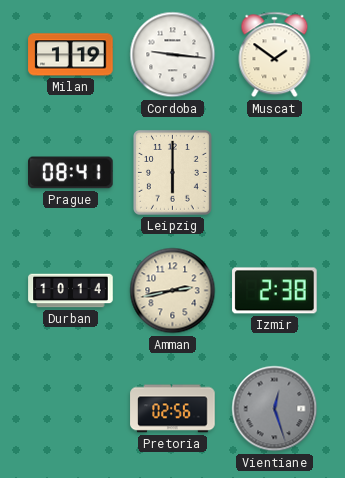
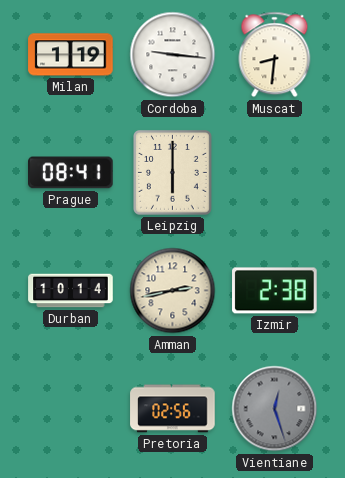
Muscat: 1:51 -> 8:31 (275, 55)
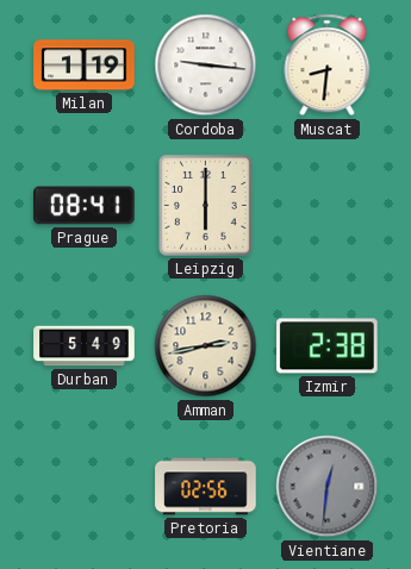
Durban: 10:14 -> 5:49 (85, 346)
Vientiane: 12:27 -> 12:31 (328, 487)
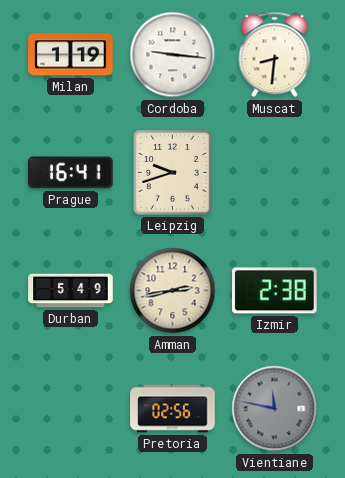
Prague: 08:41 -> 16:41 (71, 173)
Leipzig: 6:00 -> 9:42 (173, 173)
Vientiane: 12:31 -> 11:47 (275, 409)
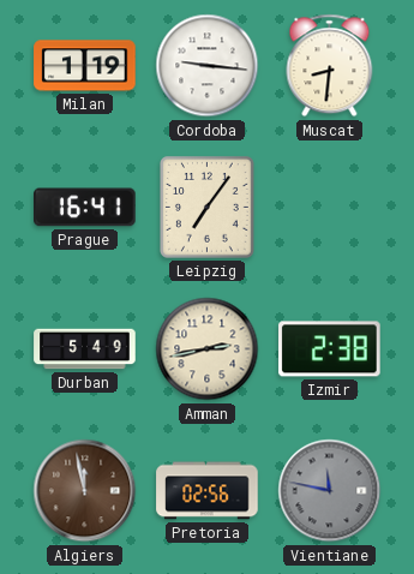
Leipzig: 9:42 -> 7:06 (208, 208)
Algiers: none -> 11:58 (85, 491)
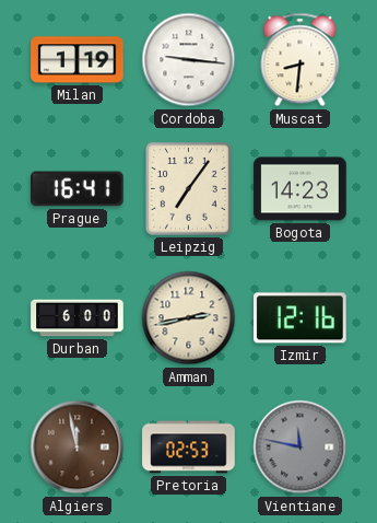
Bogota: none -> 14:23 (301, 189)
Durban: 5:49 -> 6:00 (78, 318)
Izmir: 2:38 -> 12:16 (301, 318)
Pretoria: 02:56 -> 02:53 (189, 448)
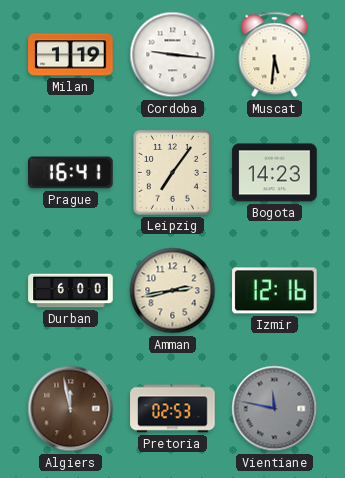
Muscat: 8:31 -> 5:31 (275, 55)
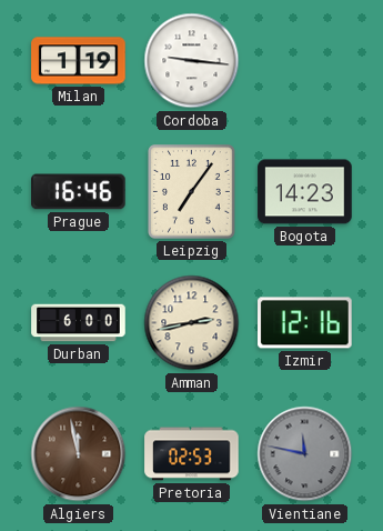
Muscat: 5:31 -> none (275, 55)
Prague: 16:41 -> 16:46 (79, 192)
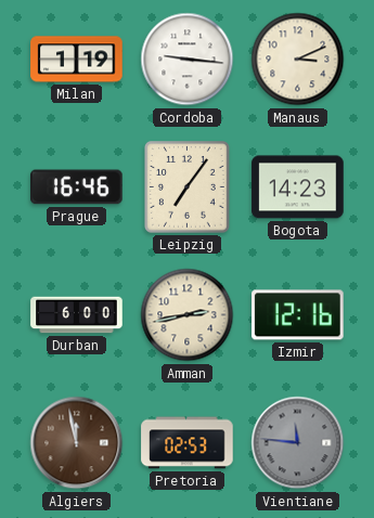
Manaus: none -> 3:11 (298, 60)
Vientiane: 11:47 -> 11:46 (298, 443)
